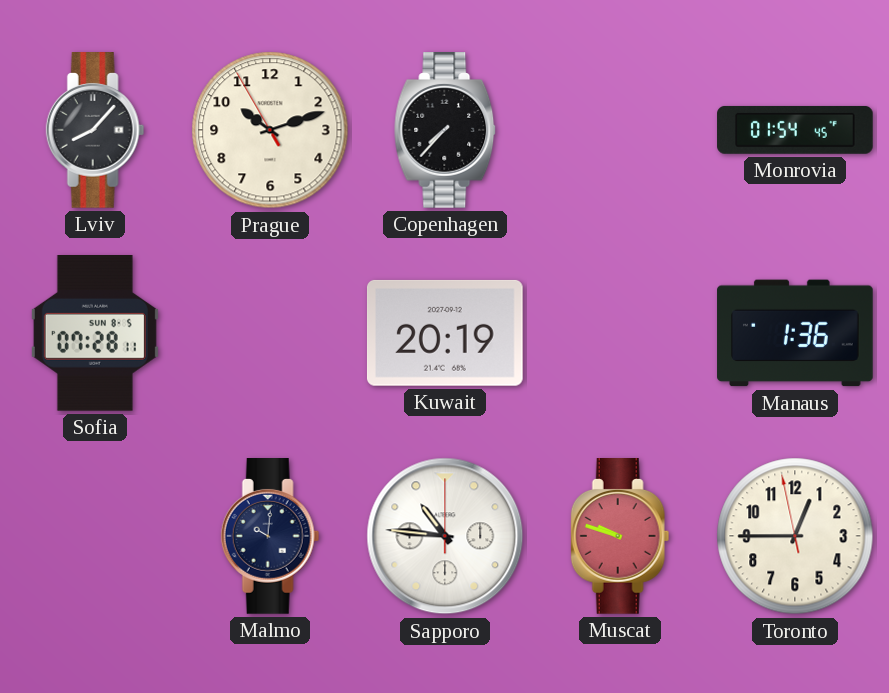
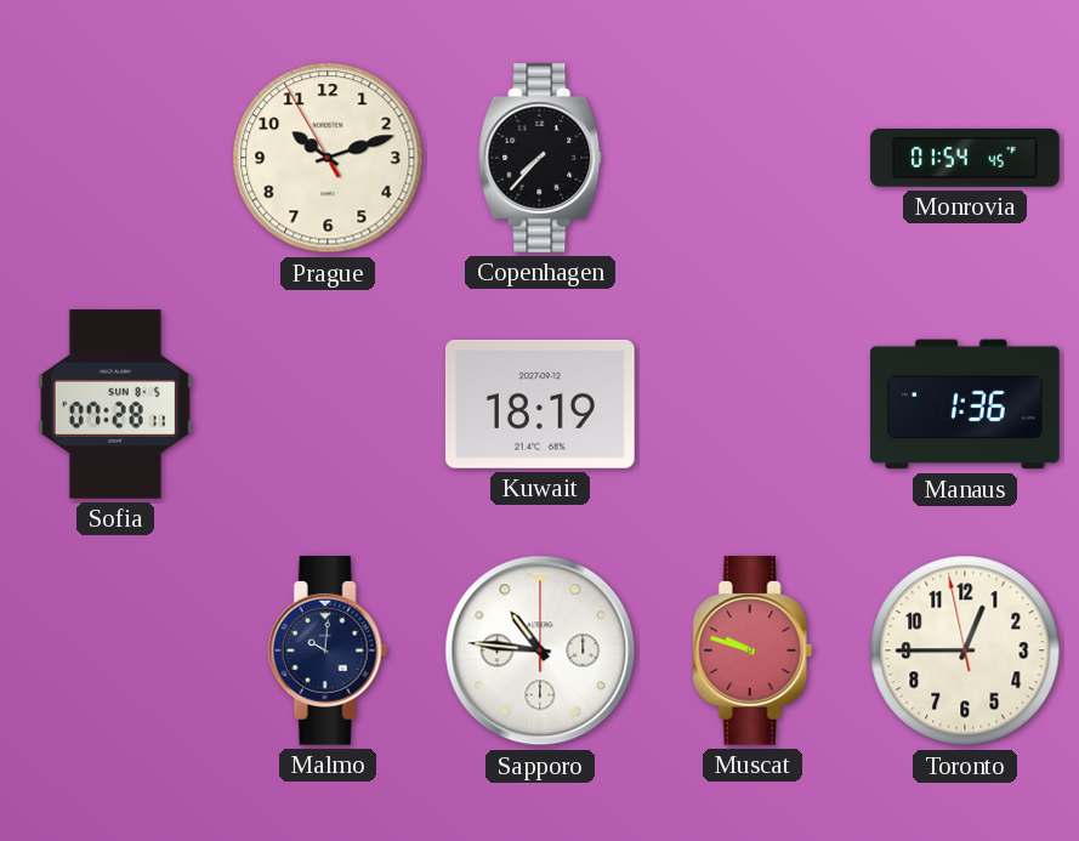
Lviv: 8:07 -> none (95, 131)
Kuwait: 20:19 -> 18:19 (540, 404)
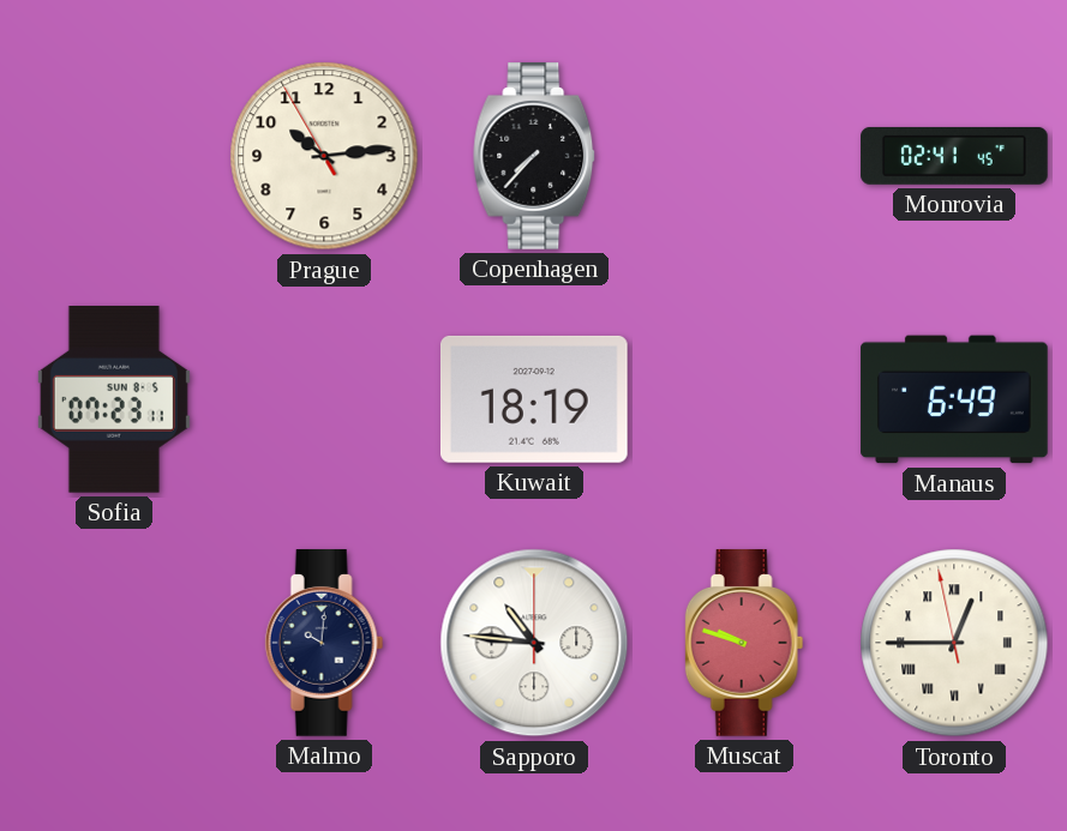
Prague: 10:11 -> 10:13 (324, 156)
Monrovia: 01:54 -> 02:41 (954, 156)
Sofia: 07:28 -> 07:23 (114, 401)
Manaus: 1:36 -> 6:49 (954, 399)
Toronto numerals: Arabic -> Roman (954, 643)
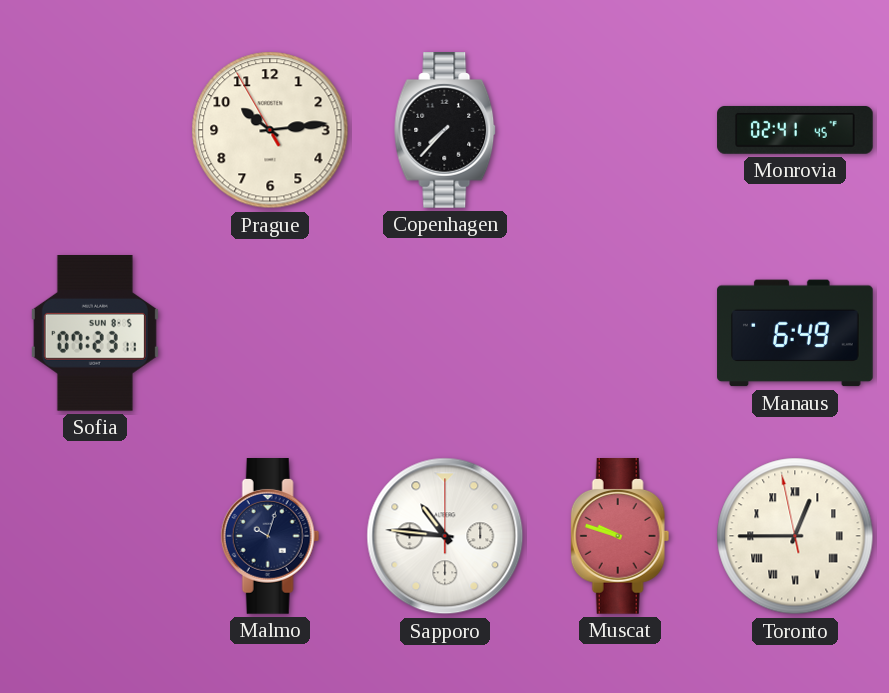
Kuwait: 18:19 -> none (534, 399)
Malmo: 10:01 -> 10:03 (270, 537)
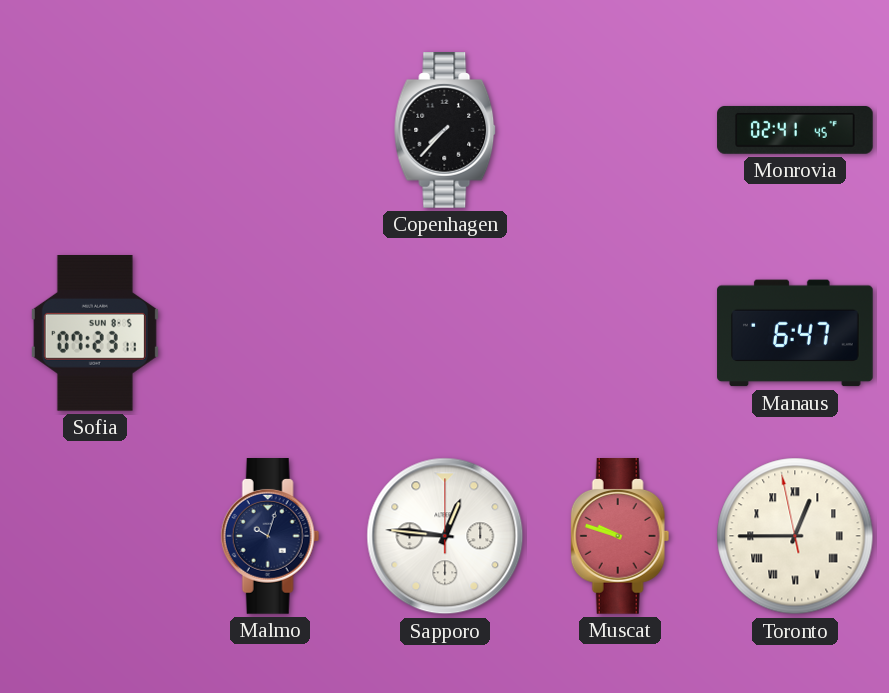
Prague: 10:13 -> none (270, 130)
Manaus: 6:49 -> 6:47 (795, 333)
Sapporo: 10:46 -> 12:46 (445, 536)
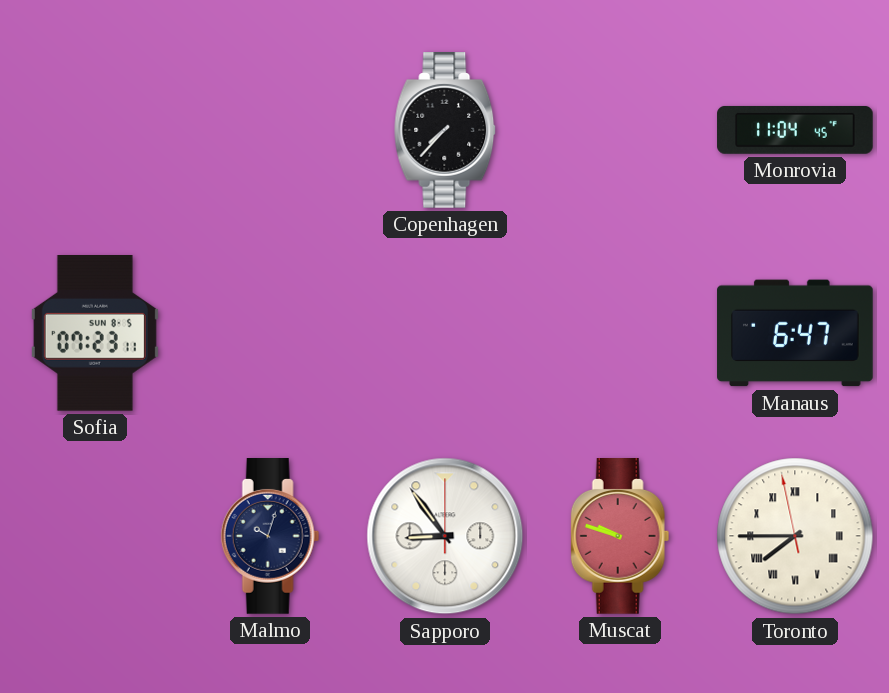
Monrovia: 02:41 -> 11:04 (795, 130)
Sapporo: 12:46 -> 8:54 (445, 536)
Toronto: 12:44 -> 7:44 (795, 536)
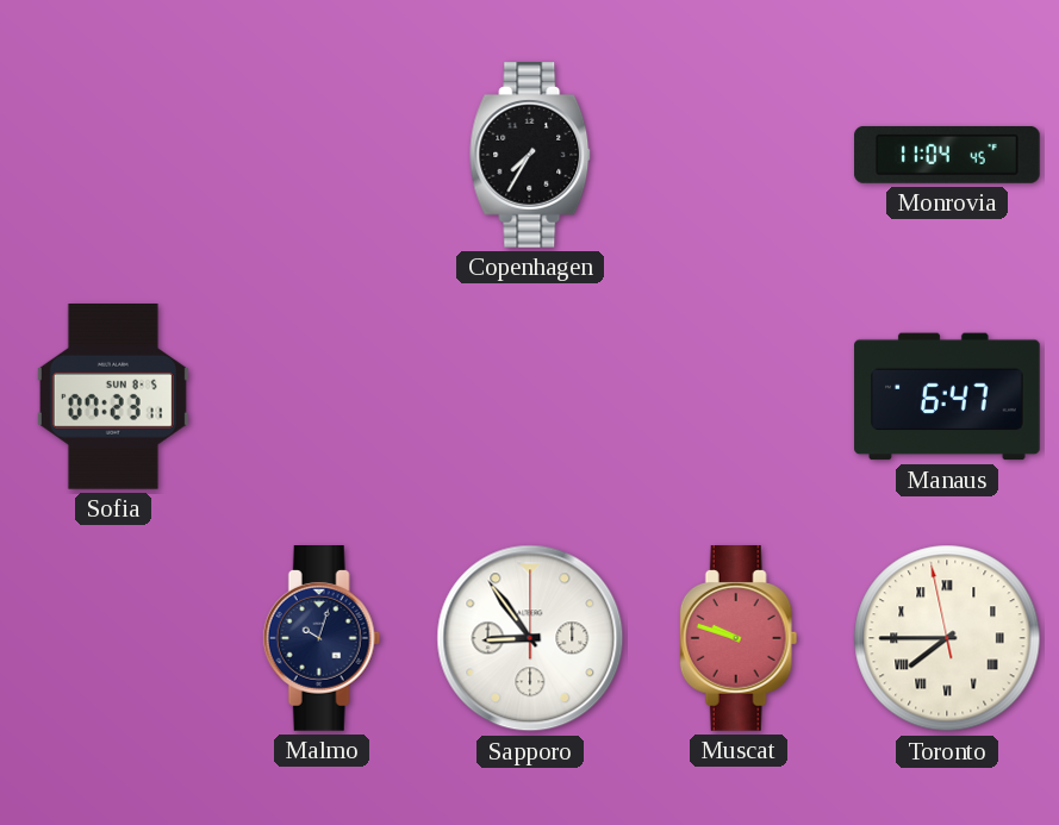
Copenhagen: 7:37 -> 7:35 (531, 156)
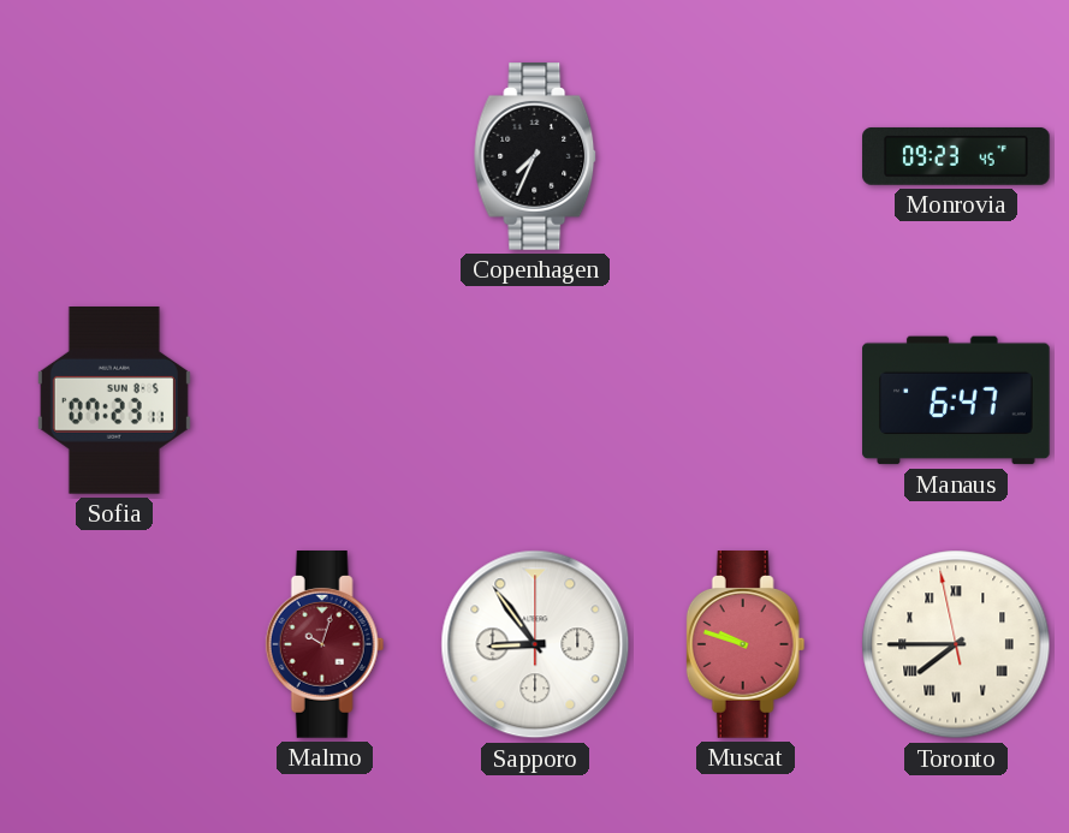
Copenhagen: 7:35 -> 7:34 (536, 157)
Monrovia: 11:04 -> 09:23 (956, 156)
Malmo dial: navy -> burgundy (325, 645)
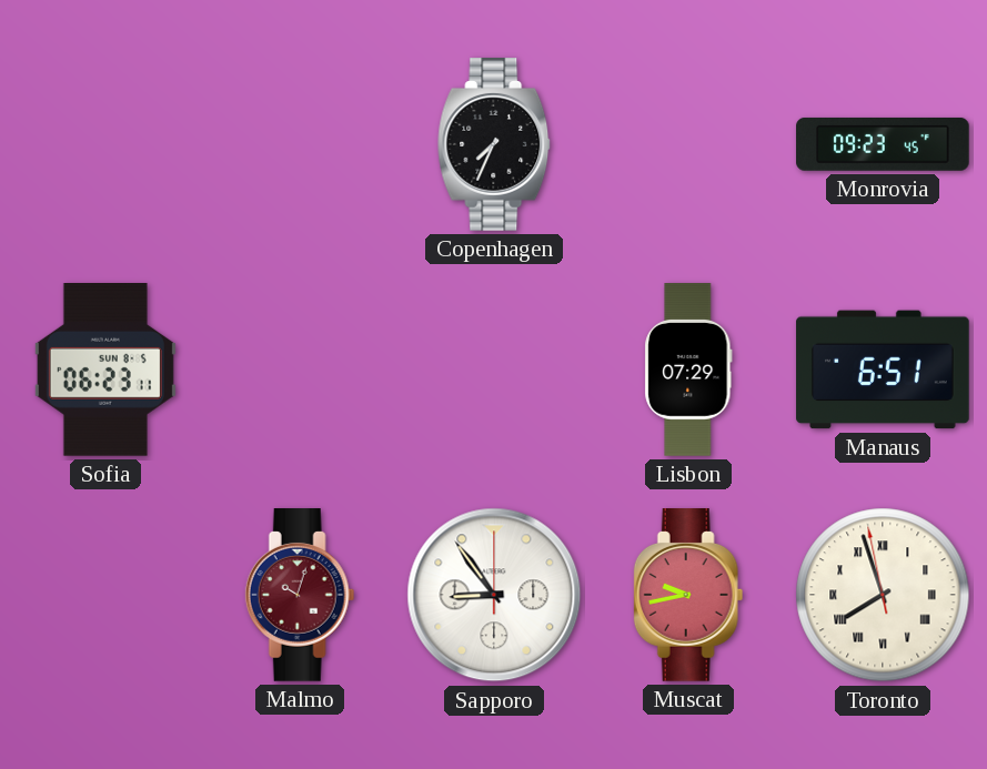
Sofia: 07:23 -> 06:23 (105, 371)
Lisbon: none -> 07:29 (688, 370)
Manaus: 6:47 -> 6:51 (883, 370)
Muscat: 9:48 -> 9:43 (688, 596)
Toronto: 7:44 -> 7:56 (883, 595)
